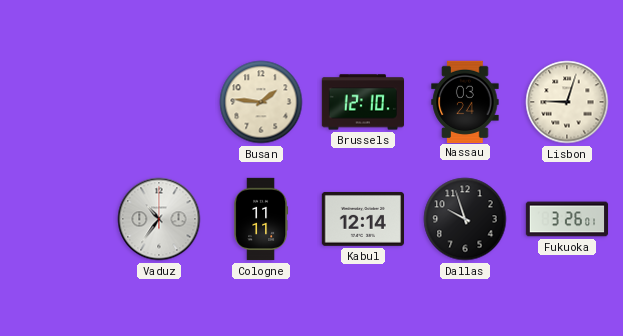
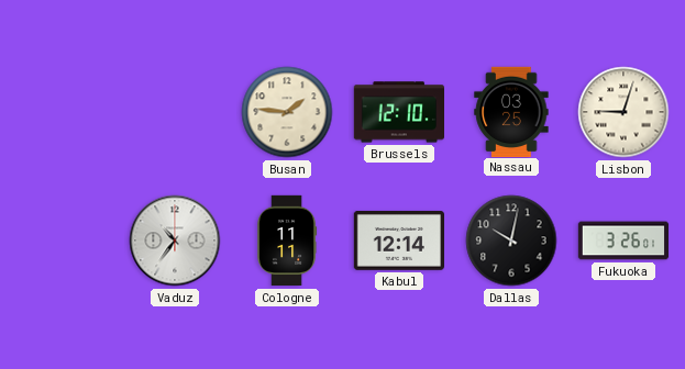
Nassau: 03:24 -> 03:25 (511, 111)
Dallas: 9:57 -> 10:02 (511, 241)
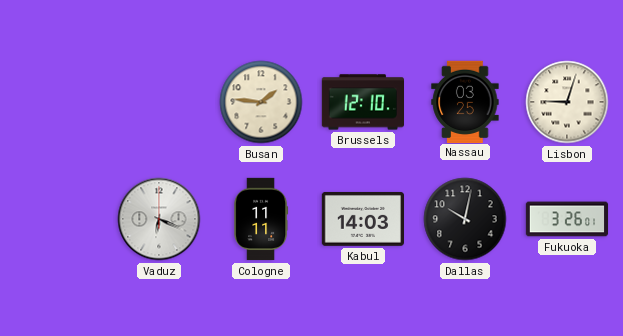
Vaduz: 10:36 -> 6:19 (159, 219)
Kabul: 12:14 -> 14:03 (362, 219)
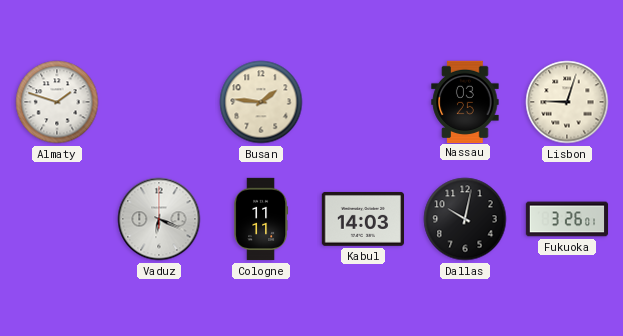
Almaty: none -> 1:48 (57, 102)
Brussels: 12:10 -> none (362, 102)
